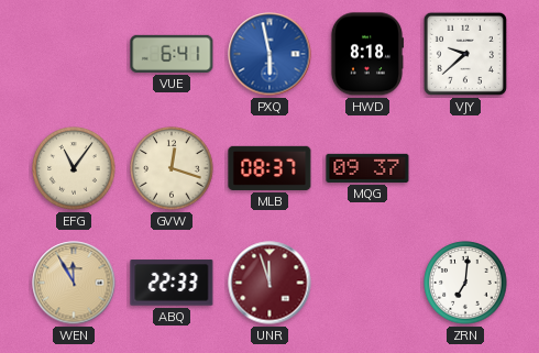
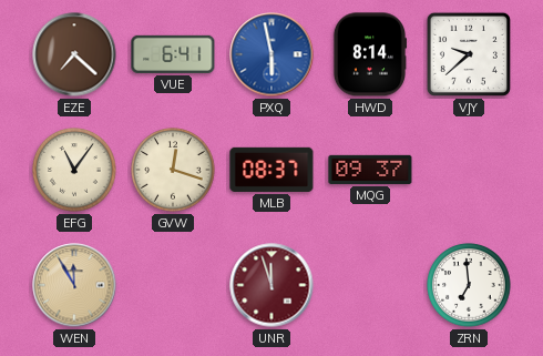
EZE: none -> 7:22 (74, 54)
HWD: 8:18 -> 8:14 (369, 54)
ABQ: 22:33 -> none (172, 283)
ZRN: 7:01 -> 6:59 (469, 285)
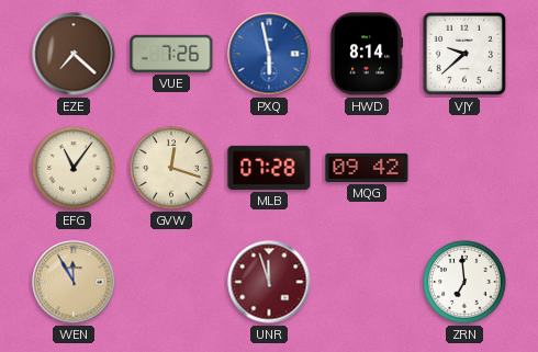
VUE: 6:41 -> 7:26 (171, 54)
MLB: 08:37 -> 07:28 (269, 168)
MQG: 09:37 -> 09:42 (367, 168)
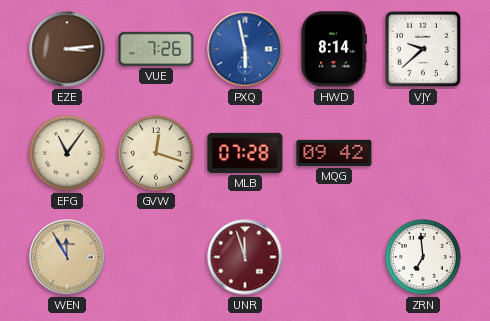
EZE: 7:22 -> 3:14 (67, 49)
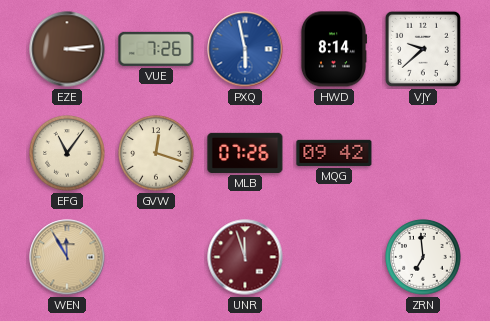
MLB: 07:28 -> 07:26 (245, 153)
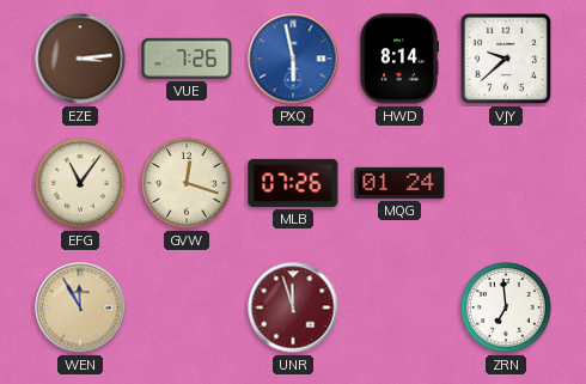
MQG: 09:42 -> 01:24 (399, 183)
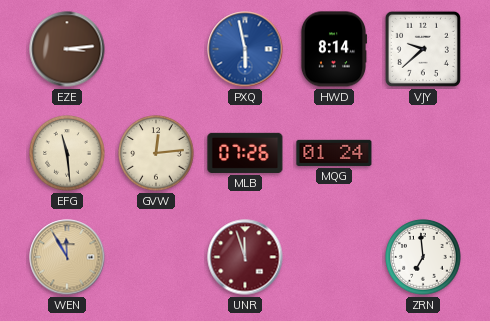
VUE: 7:26 -> none (187, 59)
EFG: 11:06 -> 11:29 (67, 153)
GVW: 12:18 -> 12:14 (156, 153)
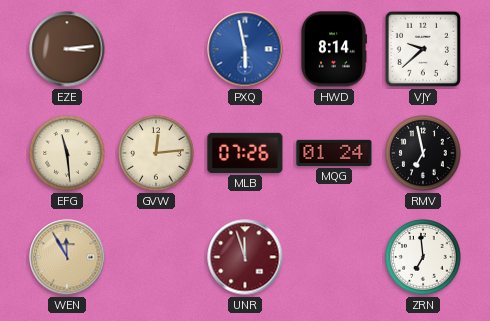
RMV: none -> 6:58 (423, 153)
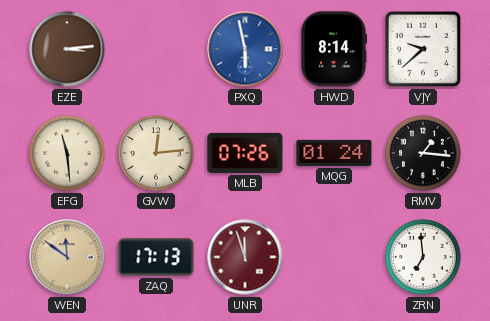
RMV: 6:58 -> 1:16 (423, 153)
WEN: 11:55 -> 11:51 (67, 257)
ZAQ: none -> 17:13 (156, 257)
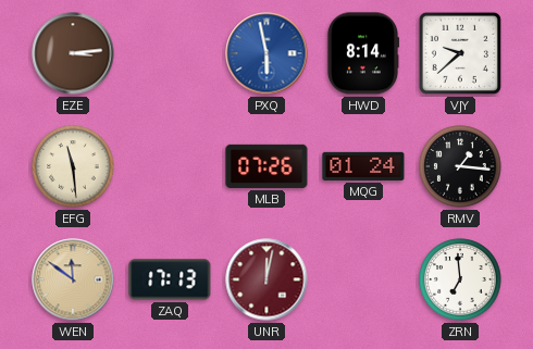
GVW: 12:14 -> none (156, 153)
UNR: 11:57 -> 12:02 (266, 279)
